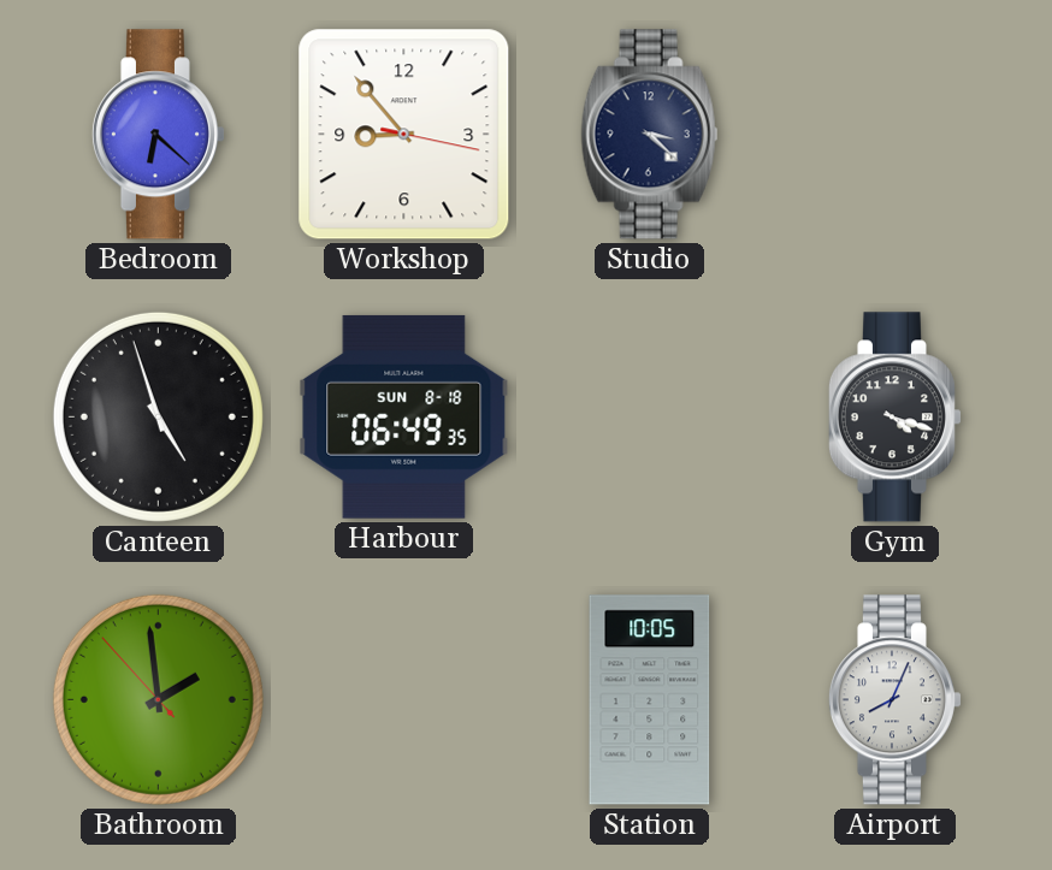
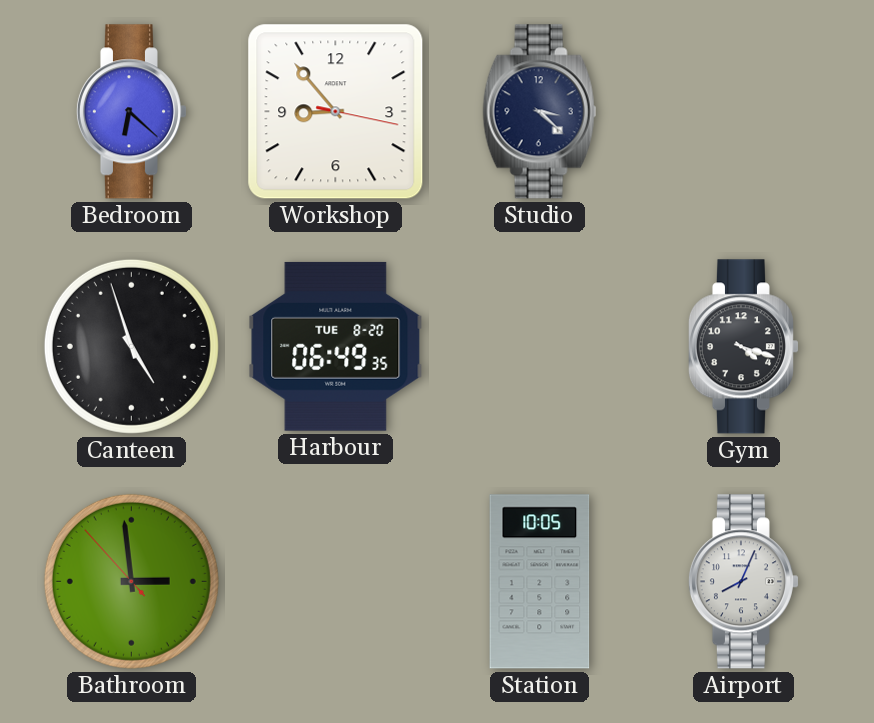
Harbour date: SUN 8-18 -> TUE 8-20 (336, 346)
Bathroom: 1:58 -> 2:58 (131, 581)
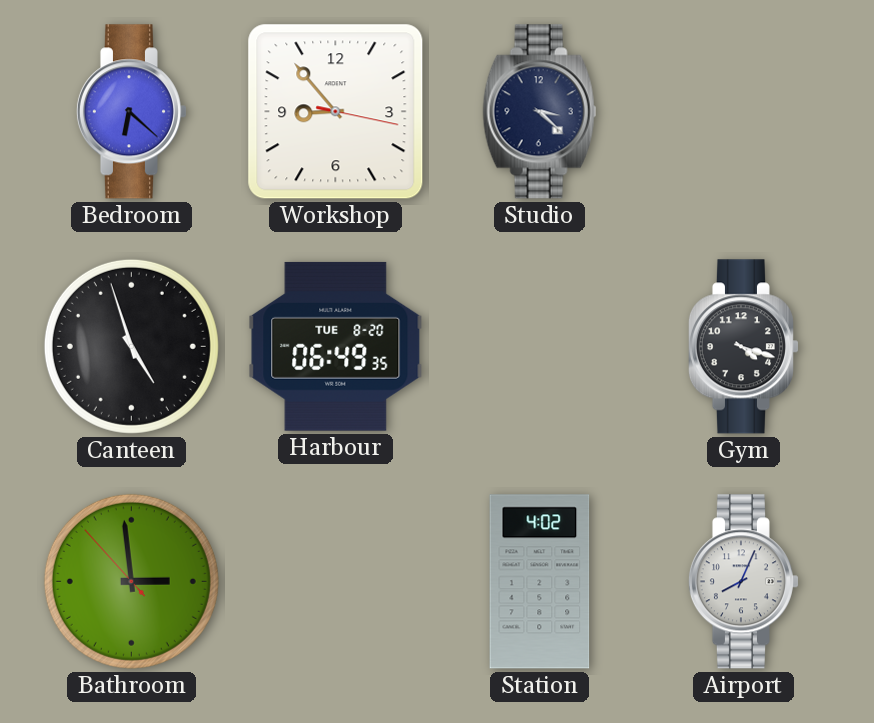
Station: 10:05 -> 4:02 (540, 582)
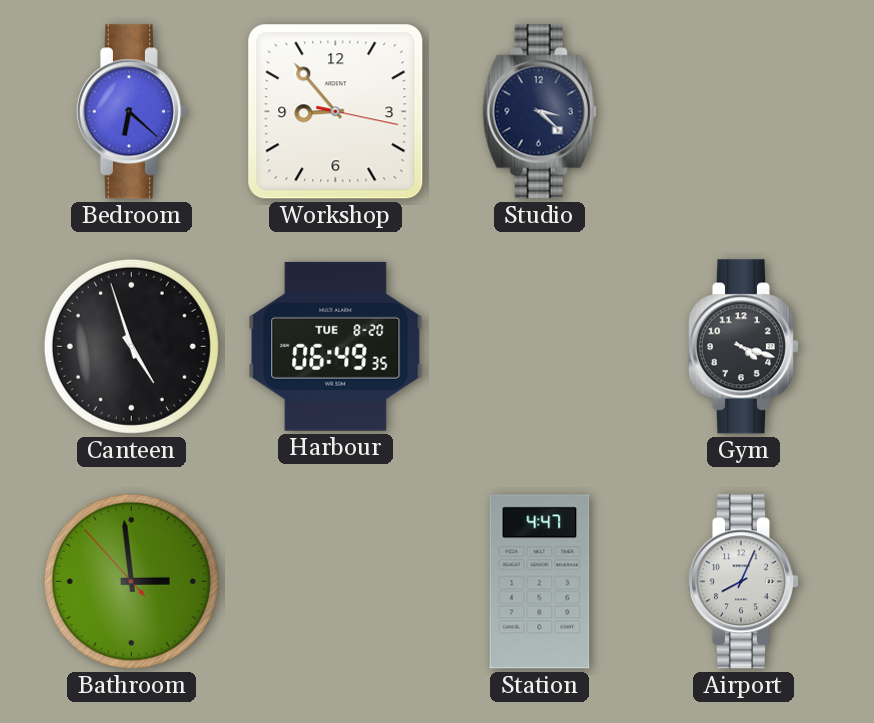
Station: 4:02 -> 4:47 (540, 582)
